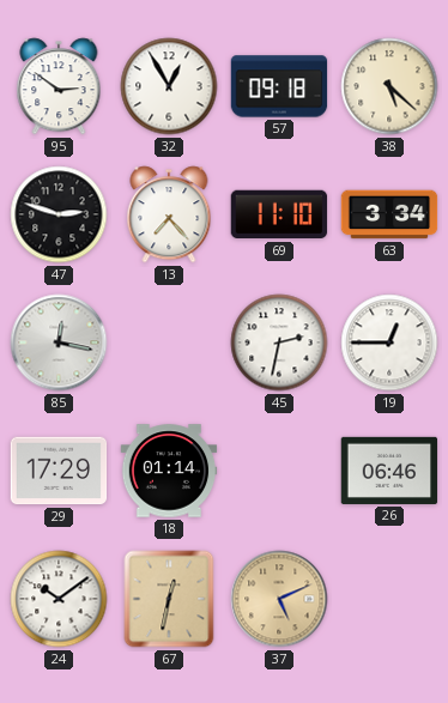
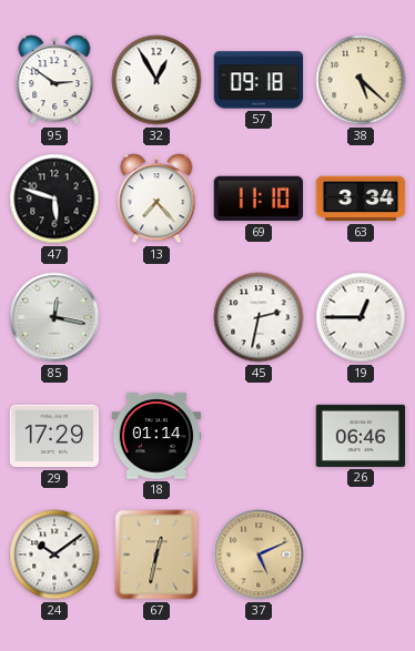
47: 2:48 -> 5:48 (54, 199)
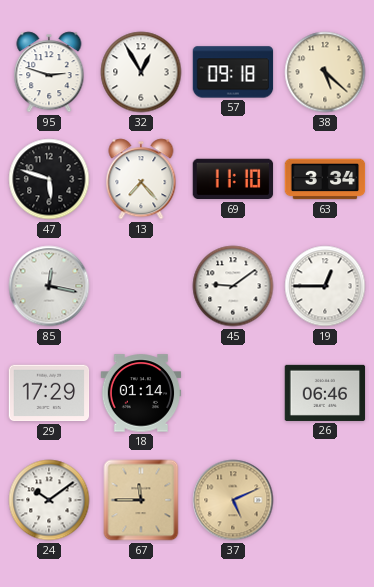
95: 2:51 -> 2:48 (49, 72)
45: 2:32 -> 9:09 (233, 286)
67: 12:32 -> 11:45 (141, 500)
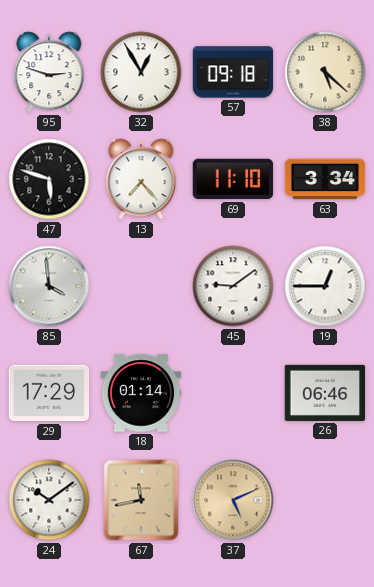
85: 12:17 -> 3:59 (49, 286)
67: 11:45 -> 11:43 (141, 500)
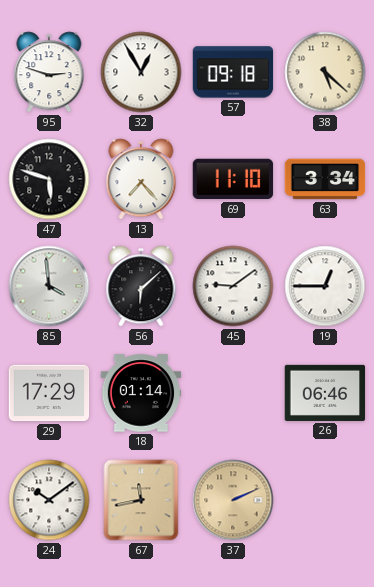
56: none -> 6:08 (141, 286)
37: 5:11 -> 2:11 (233, 500)
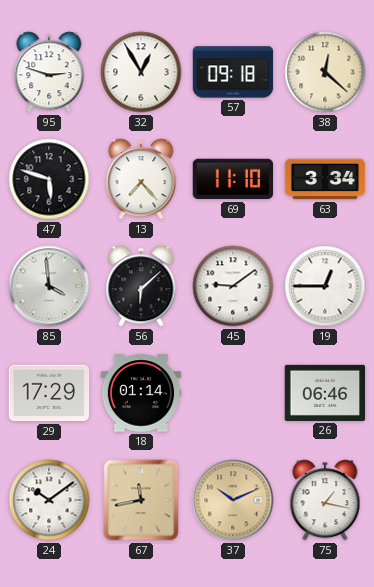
38: 5:22 -> 12:22 (325, 72)
37: 2:11 -> 10:11 (233, 500)
75: none -> 1:17 (325, 500)
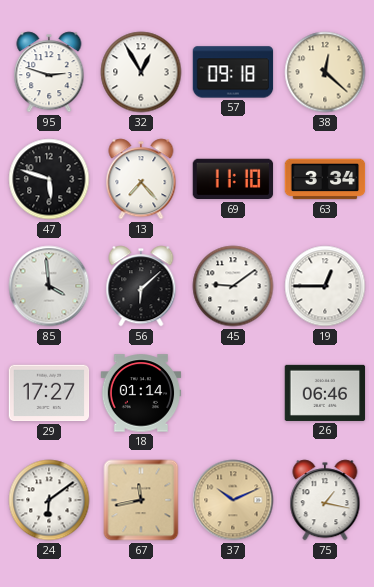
29: 17:29 -> 17:27 (49, 393)
24: 10:09 -> 6:09 (49, 500)
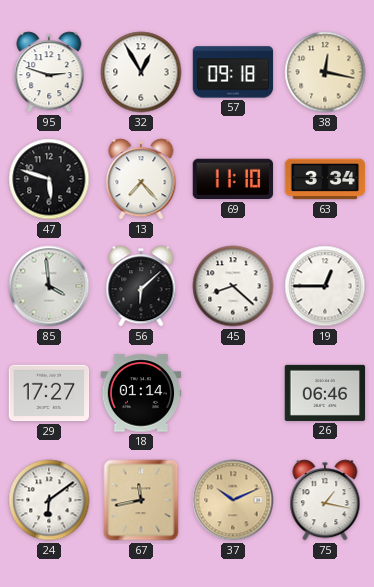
38: 12:22 -> 12:17 (325, 72)
45: 9:09 -> 8:22 (233, 286)
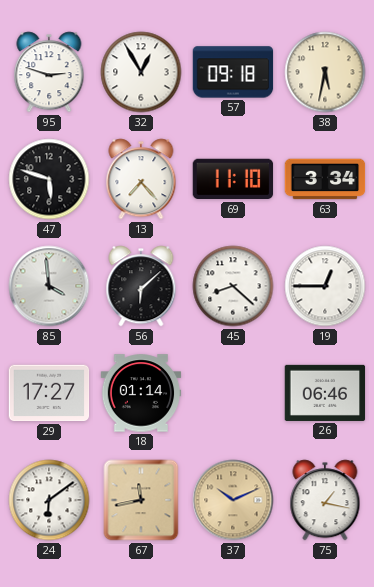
38: 12:17 -> 5:32 (325, 72)
